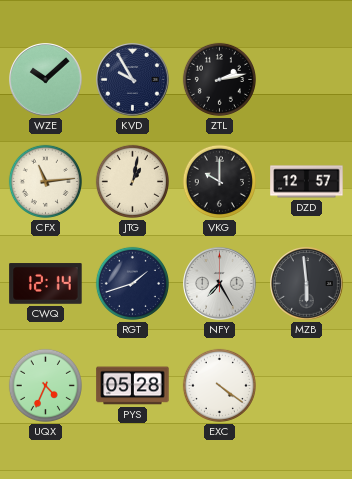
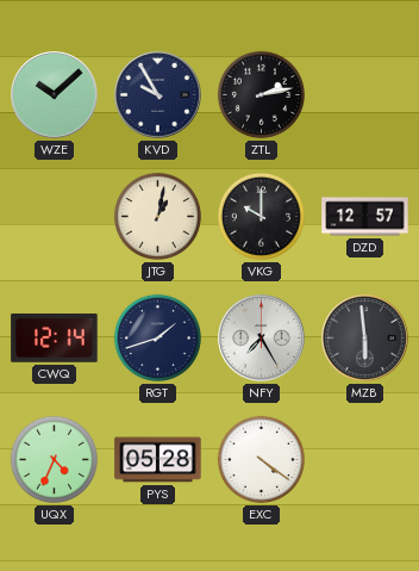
CFX: 11:14 -> none (45, 181)
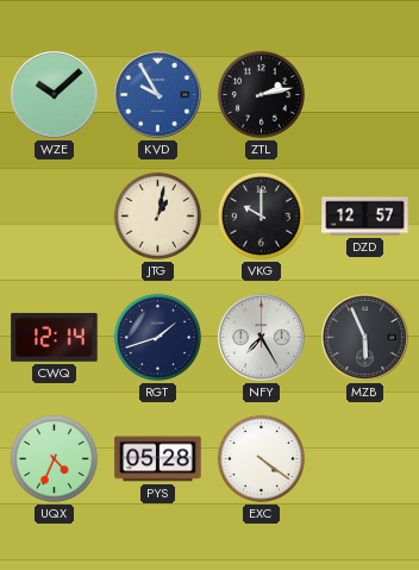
KVD dial: navy -> blue (158, 95)
MZB: 5:59 -> 5:56 (365, 338)
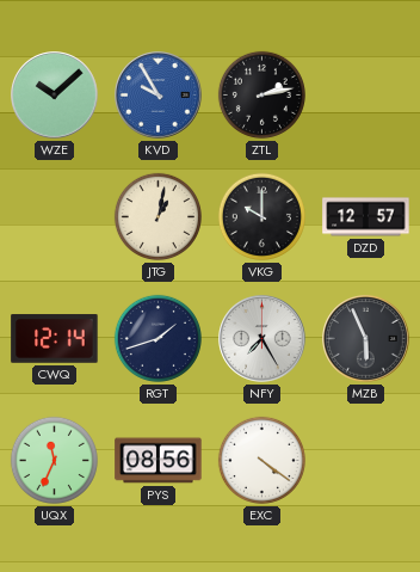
UQX: 4:34 -> 11:34 (54, 460)
PYS: 05:28 -> 08:56 (159, 461)
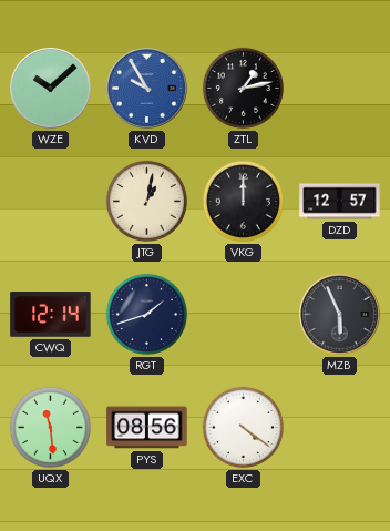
ZTL: 2:13 -> 1:13 (243, 88)
VKG: 10:00 -> 12:00 (243, 201)
NFY: 7:25 -> none (262, 339)
UQX: 11:34 -> 11:29 (50, 427)
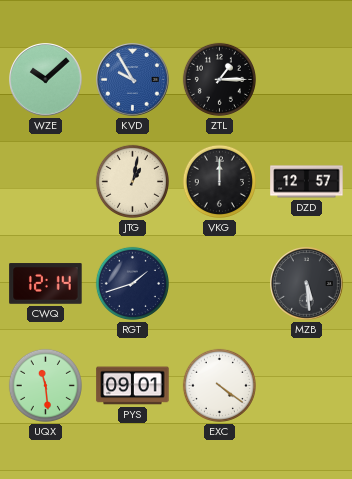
ZTL: 1:13 -> 1:15 (219, 79)
MZB: 5:56 -> 5:29 (307, 284)
PYS: 08:56 -> 09:01 (133, 386)
